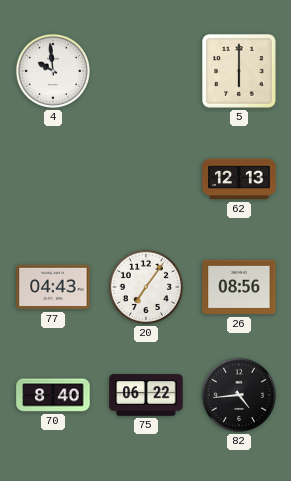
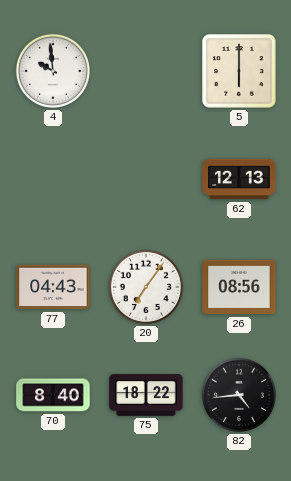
75: 06:22 -> 18:22 (146, 395)
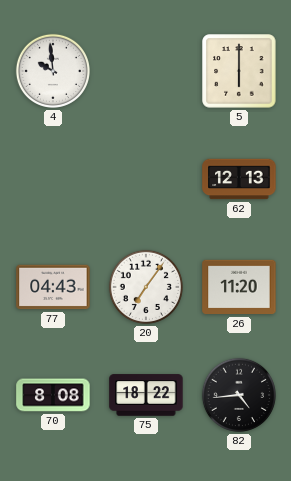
26: 08:56 -> 11:20 (239, 287)
70: 8:40 -> 8:08 (53, 395)
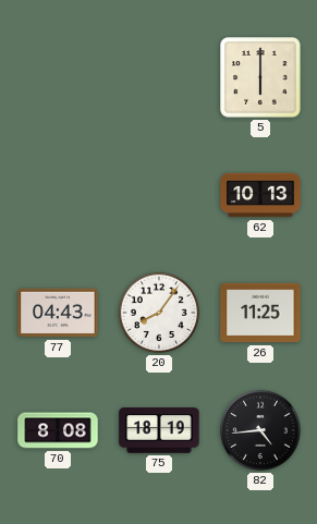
4: 9:59 -> none (53, 71)
62: 12:13 -> 10:13 (260, 195)
20: 7:06 -> 8:06 (159, 313)
26: 11:20 -> 11:25 (260, 313)
75: 18:22 -> 18:19 (159, 430)
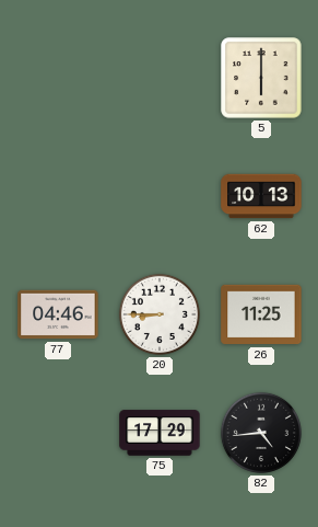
77: 04:43 -> 04:46 (58, 314)
20: 8:06 -> 8:45 (160, 314)
70: 8:08 -> none (58, 430)
75: 18:19 -> 17:29 (160, 433)
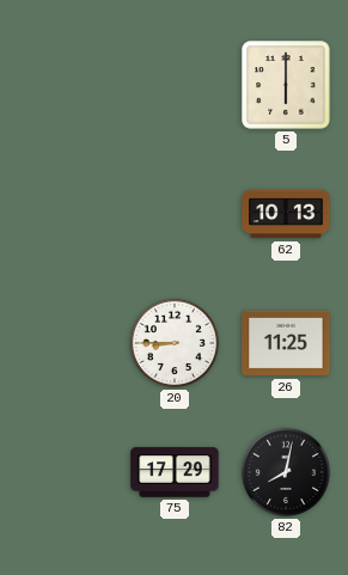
77: 04:46 -> none (58, 314)
82: 4:44 -> 8:02 (286, 472)
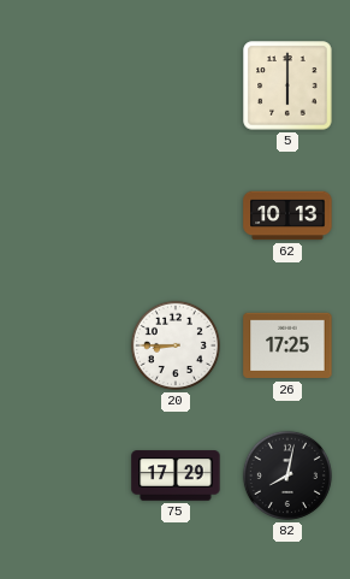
26: 11:25 -> 17:25 (287, 345)
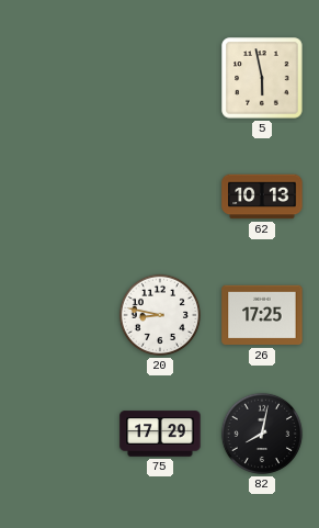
5: 6:00 -> 5:58 (262, 78)
20: 8:45 -> 8:47 (160, 315)
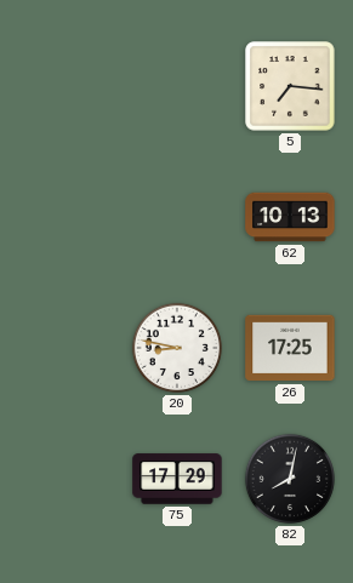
5: 5:58 -> 7:16 (290, 86)
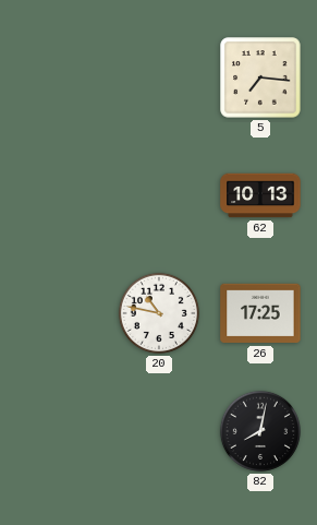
20: 8:47 -> 10:47 (159, 313)
75: 17:29 -> none (177, 479)
